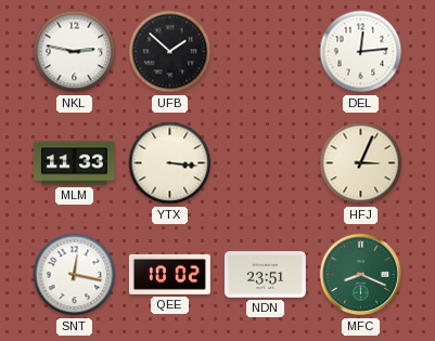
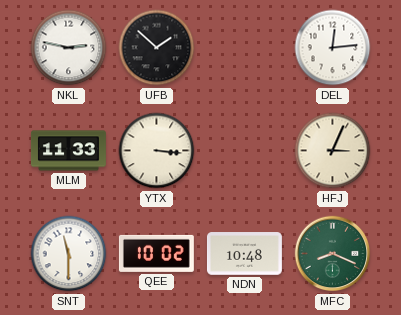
SNT: 12:17 -> 11:30 (69, 254)
NDN: 23:51 -> 10:48 (244, 254)
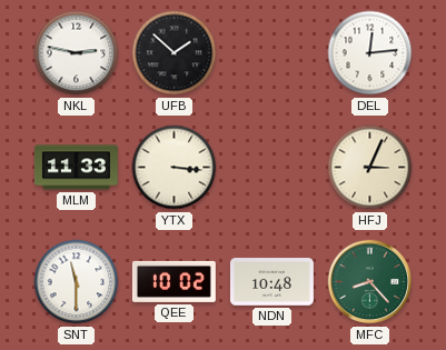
MFC: 8:19 -> 8:23 (370, 282)
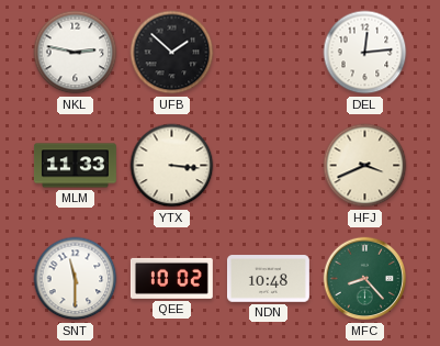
HFJ: 3:04 -> 3:41 (365, 166)
